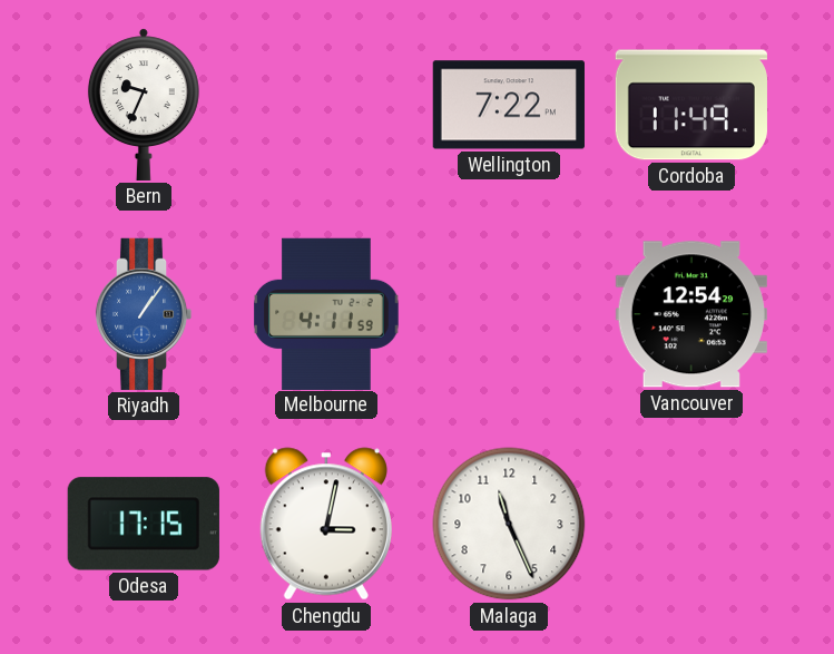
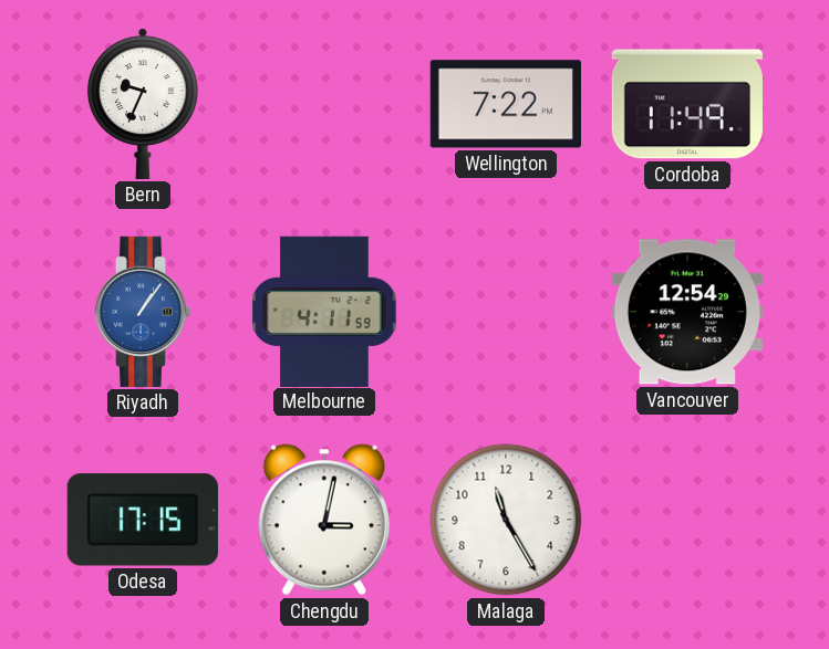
Malaga: 11:26 -> 11:25 (506, 520)
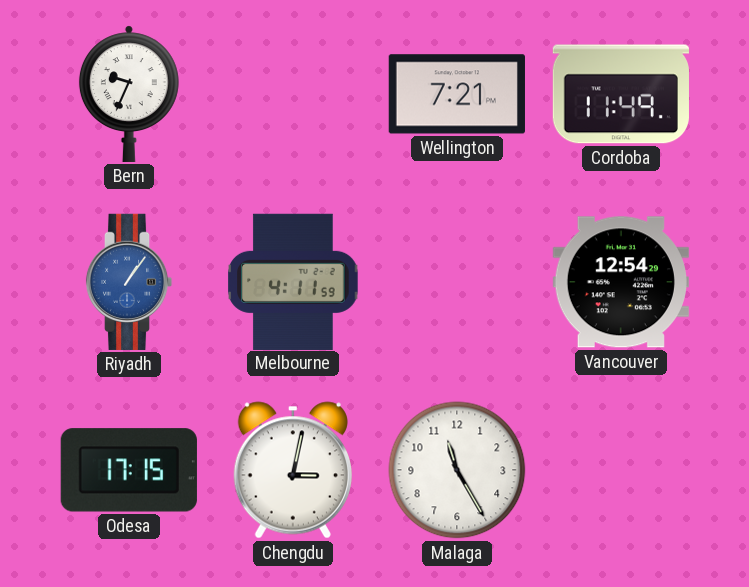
Wellington: 7:22 -> 7:21 (457, 94)
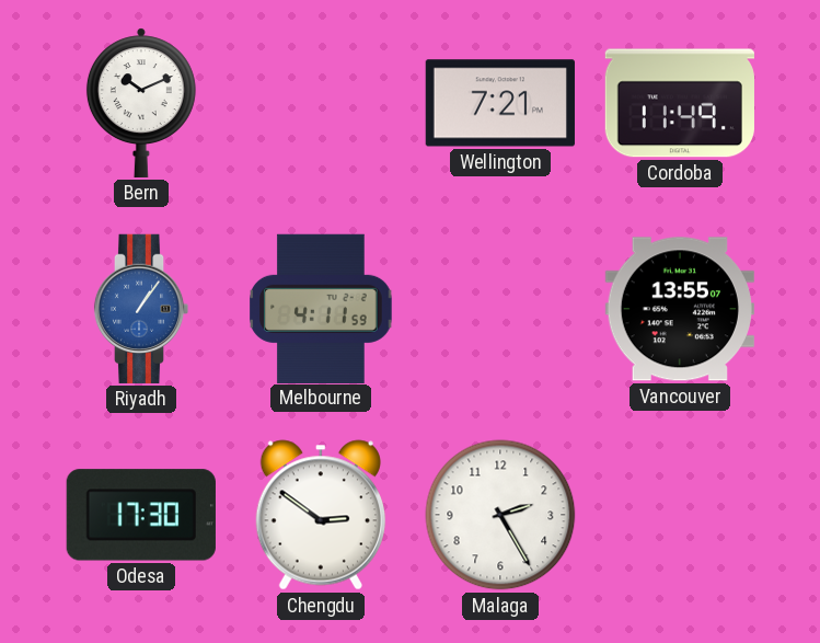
Bern: 9:34 -> 10:11 (141, 103)
Vancouver: 12:54 -> 13:55 (680, 309)
Odesa: 17:15 -> 17:30 (141, 515)
Chengdu: 3:02 -> 2:51 (321, 515)
Malaga: 11:25 -> 2:25 (500, 515)
